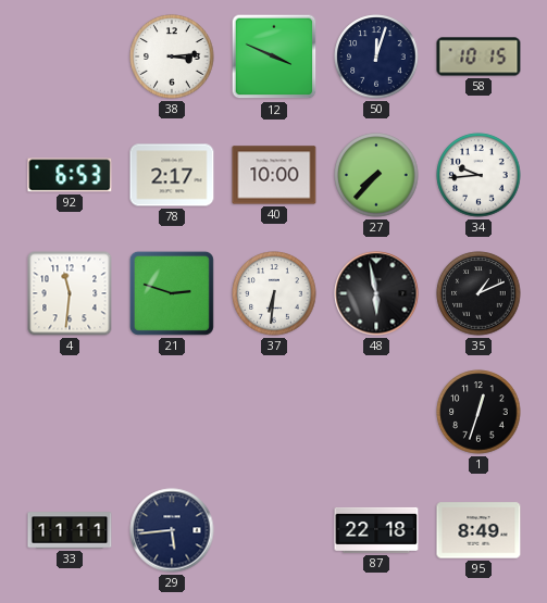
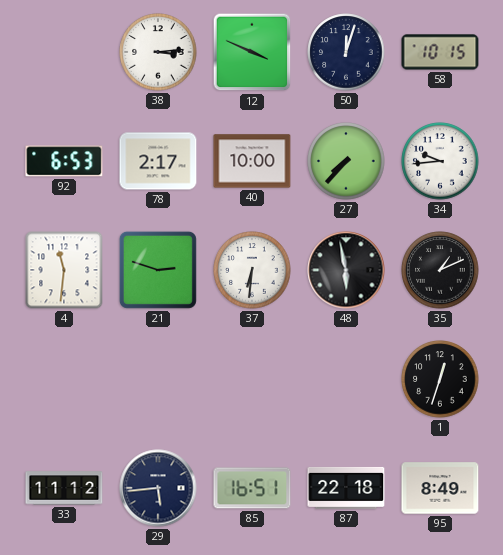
33: 11:11 -> 11:12 (64, 488)
85: none -> 16:51 (252, 488)
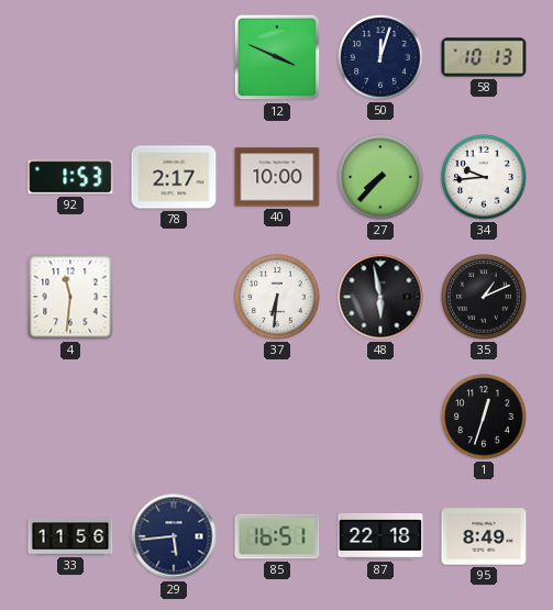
38: 3:14 -> none (158, 52)
58: 10:15 -> 10:13 (484, 57)
92: 6:53 -> 1:53 (70, 177)
21: 2:48 -> none (158, 270)
33: 11:12 -> 11:56 (70, 536)
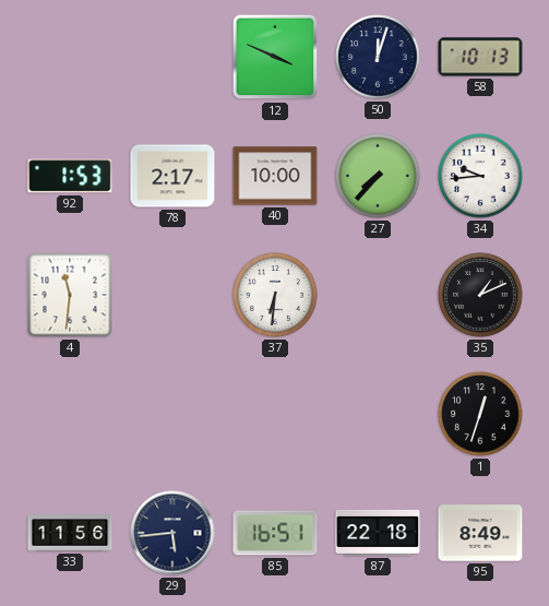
48: 5:58 -> none (380, 297)
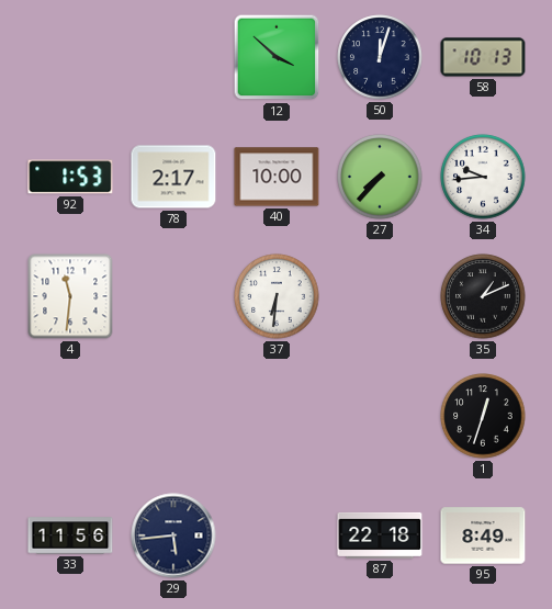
12: 3:49 -> 3:52 (277, 57)
85: 16:51 -> none (275, 533)
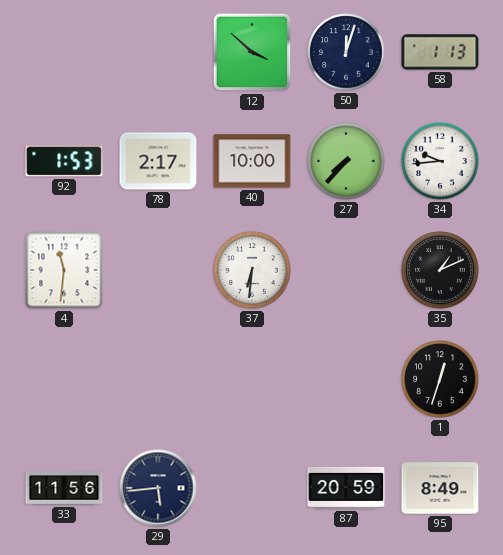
58: 10:13 -> 1:13 (440, 52)
87: 22:18 -> 20:59 (346, 488)
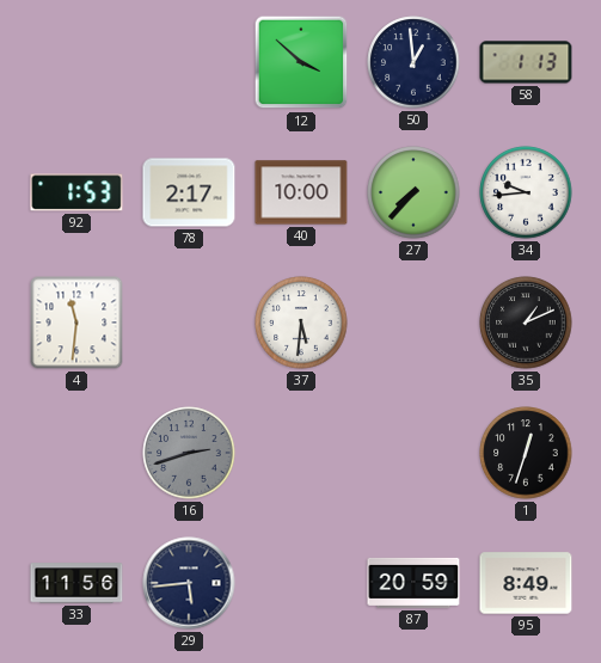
50: 12:03 -> 12:59 (413, 62)
37: 6:31 -> 5:31 (301, 323)
16: none -> 2:42 (189, 453)
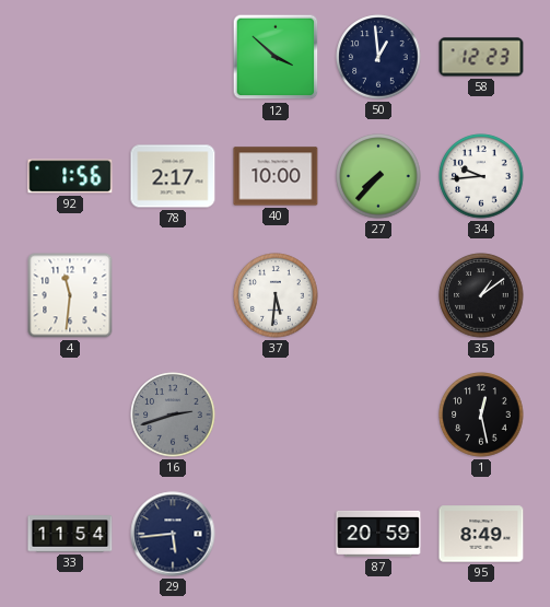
58: 1:13 -> 12:23 (481, 57)
92: 1:53 -> 1:56 (70, 176)
35: 1:11 -> 1:09 (481, 295)
1: 12:33 -> 12:28 (481, 415)
33: 11:56 -> 11:54 (70, 534)
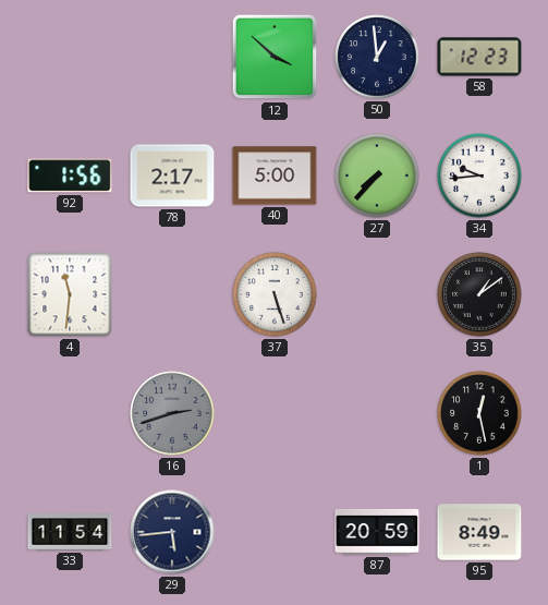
40: 10:00 -> 5:00 (275, 176)
37: 5:31 -> 5:27 (275, 294)
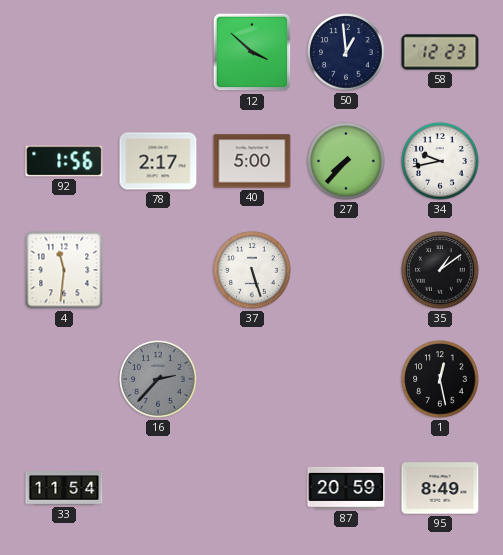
34: 9:44 -> 9:43 (440, 161)
16: 2:42 -> 2:37 (158, 379)
29: 5:44 -> none (172, 532)
